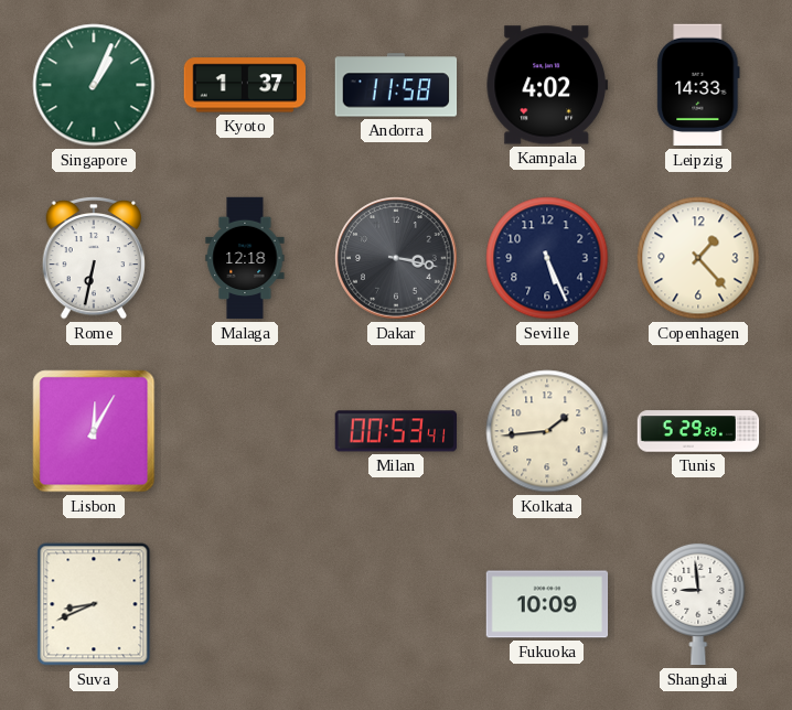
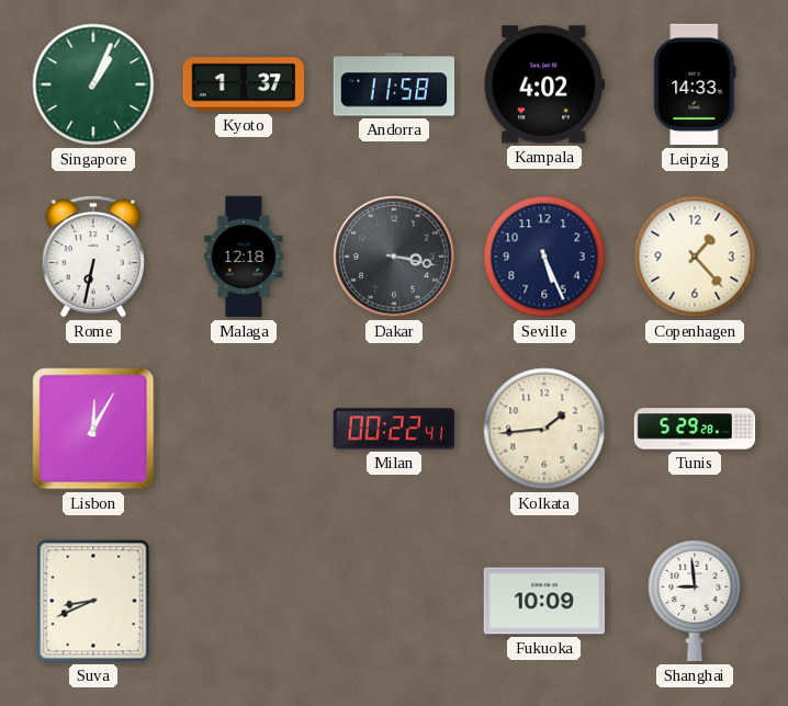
Milan: 00:53 -> 00:22 (393, 429)
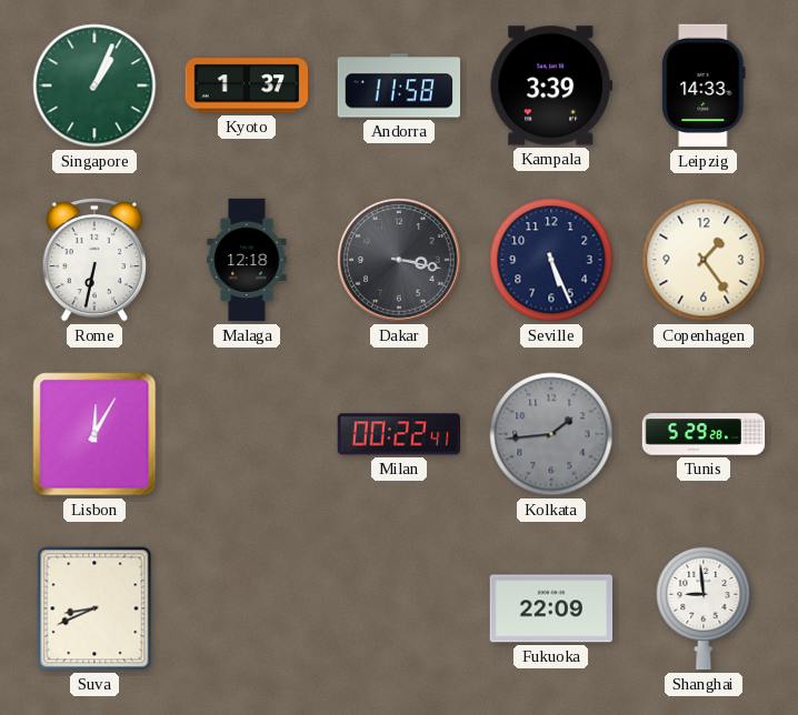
Kampala: 4:02 -> 3:39 (550, 85)
Copenhagen: 1:23 -> 1:24 (704, 260)
Kolkata dial: cream -> grey (551, 434)
Fukuoka: 10:09 -> 22:09 (551, 608)
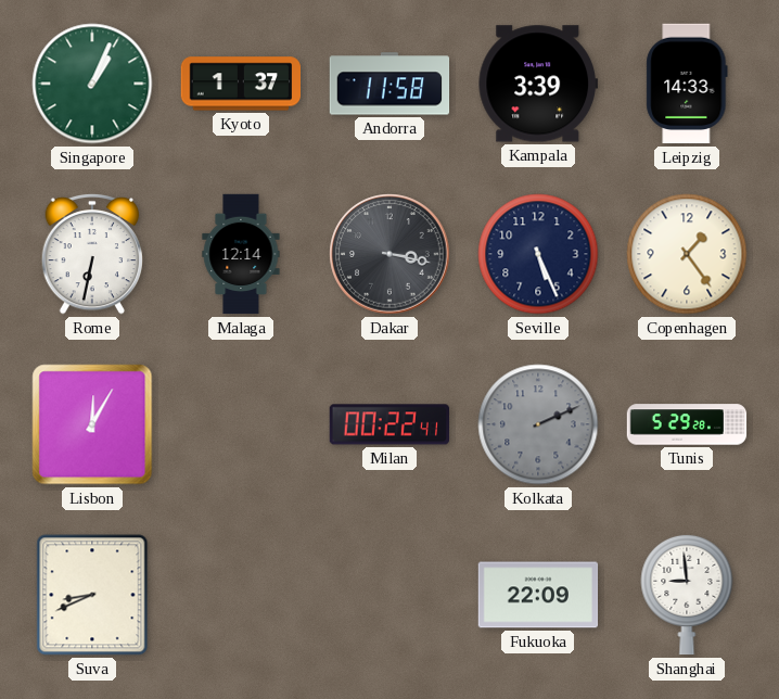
Malaga: 12:18 -> 12:14 (241, 254)
Kolkata: 1:44 -> 2:11 (538, 424)
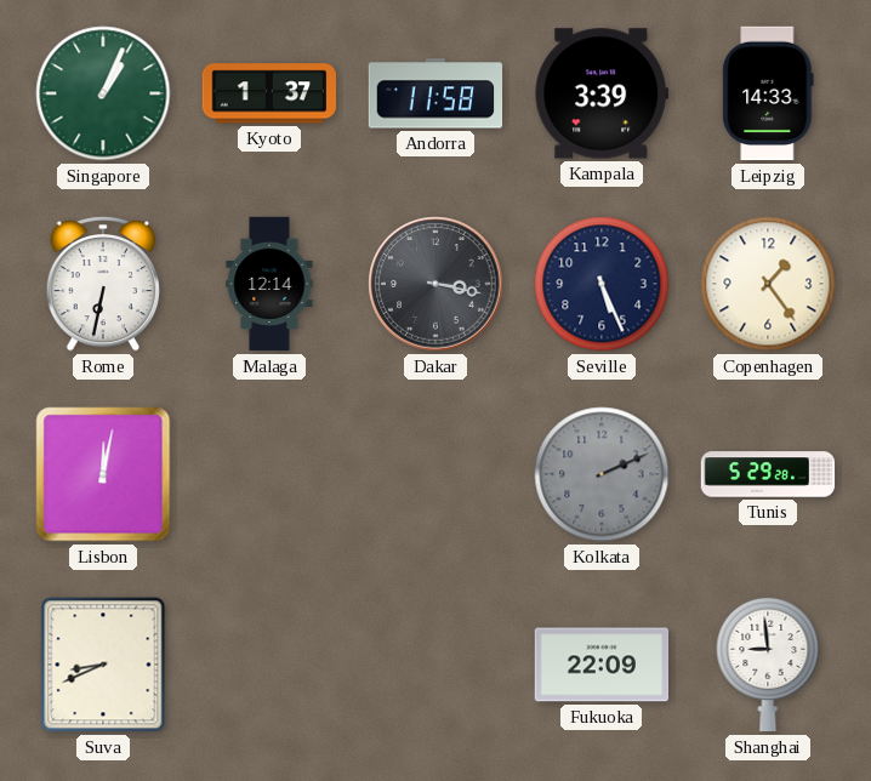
Lisbon: 12:05 -> 12:02 (103, 474)
Milan: 00:22 -> none (388, 424)
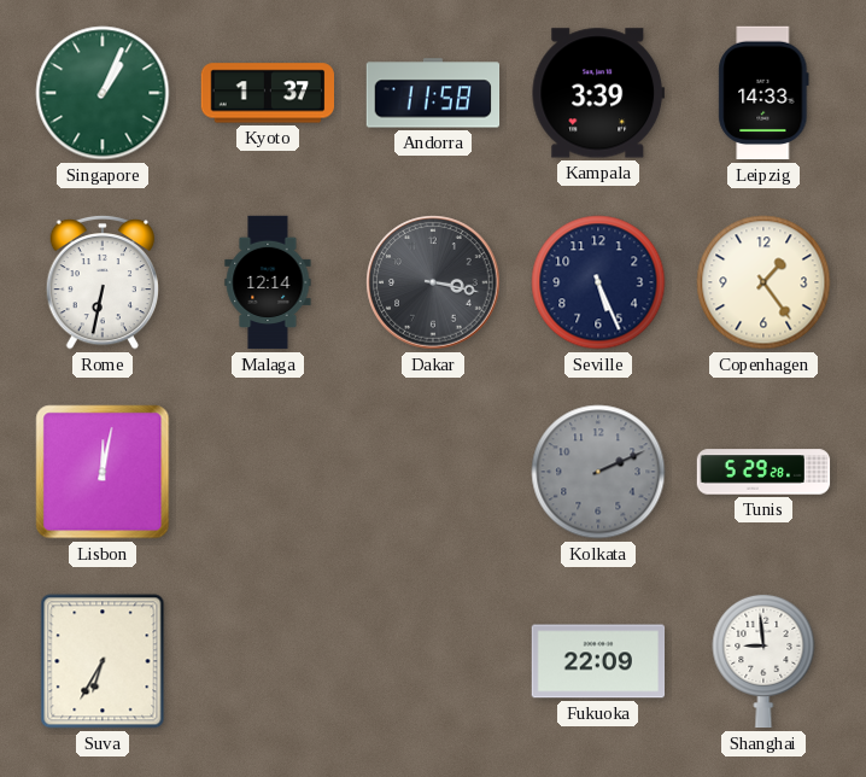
Suva: 8:41 -> 6:35 (103, 661)
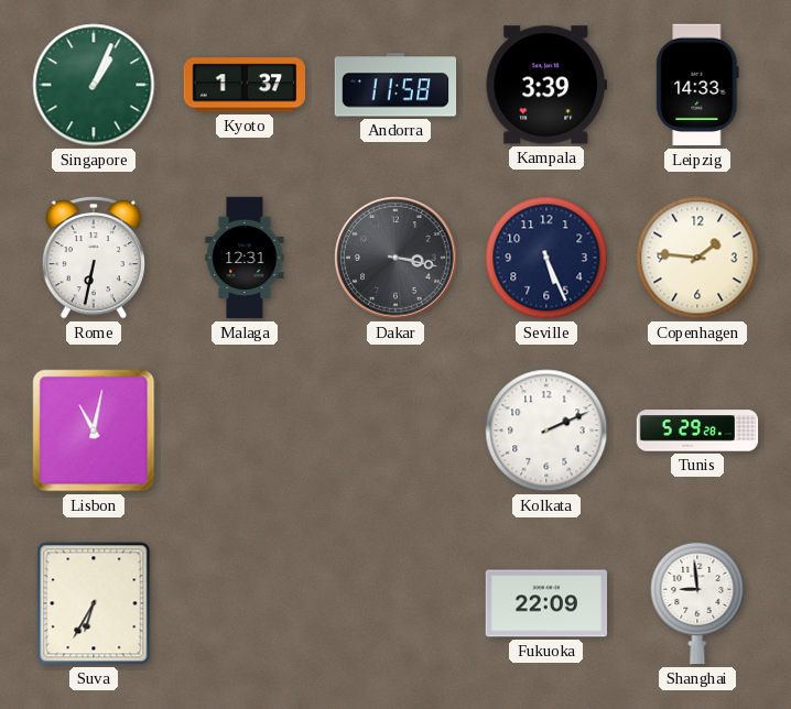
Malaga: 12:14 -> 12:31 (245, 258)
Copenhagen: 1:24 -> 1:46 (697, 258)
Lisbon: 12:02 -> 11:02 (94, 430)
Kolkata dial: grey -> white (546, 430)
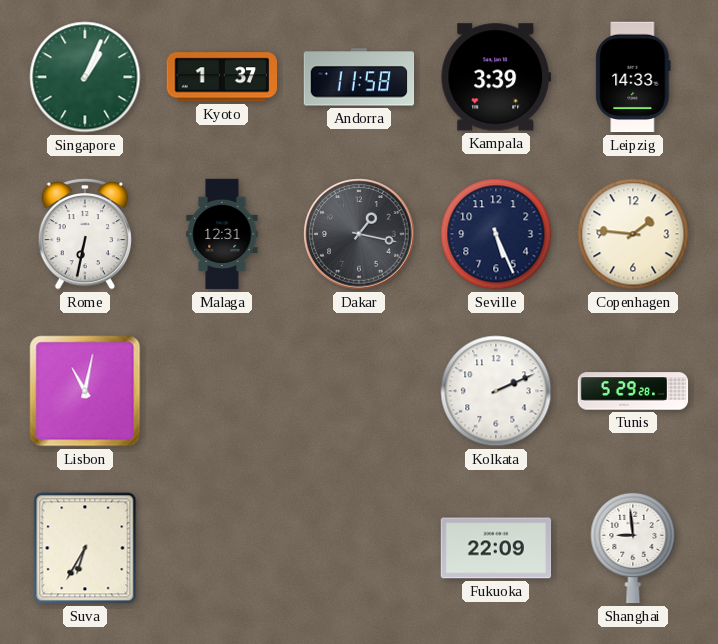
Dakar: 3:17 -> 1:17 (359, 234)
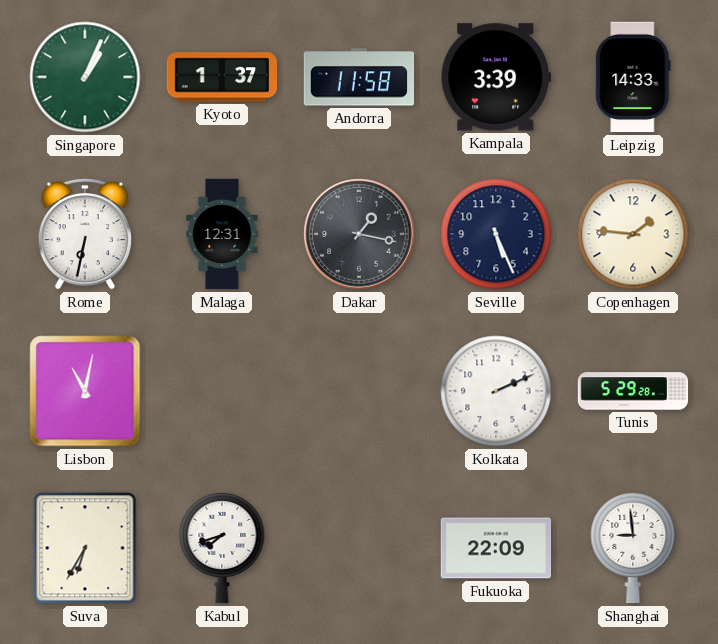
Kabul: none -> 7:42 (222, 548)
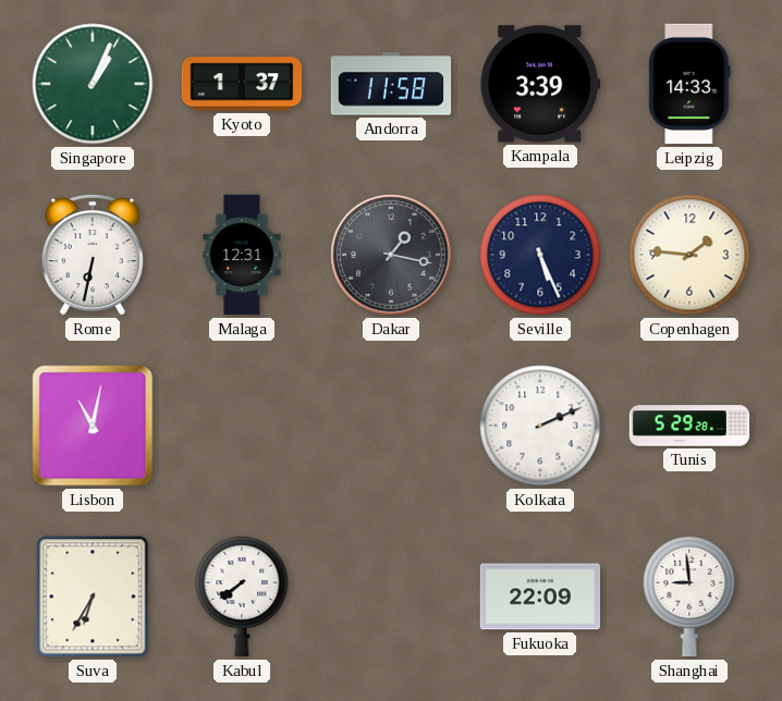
Kabul: 7:42 -> 7:39 (242, 597)
